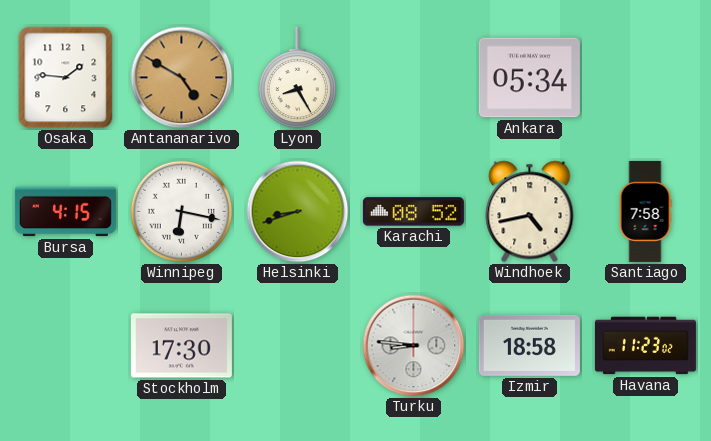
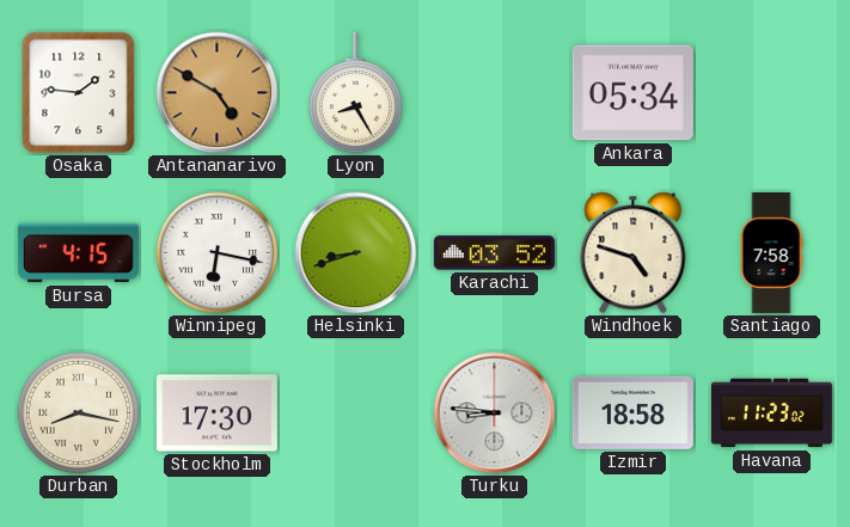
Karachi: 08:52 -> 03:52 (494, 253)
Windhoek: 4:43 -> 4:48 (634, 253)
Durban: none -> 8:17 (79, 413)
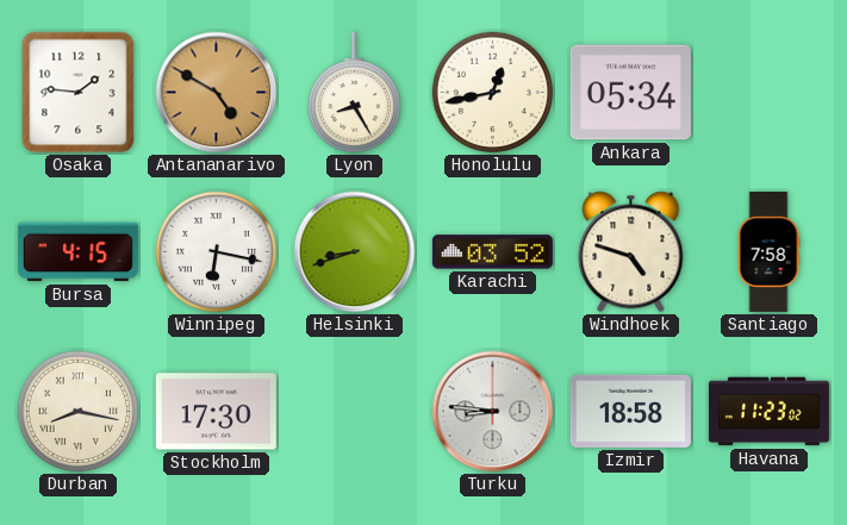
Honolulu: none -> 12:43 (493, 93)
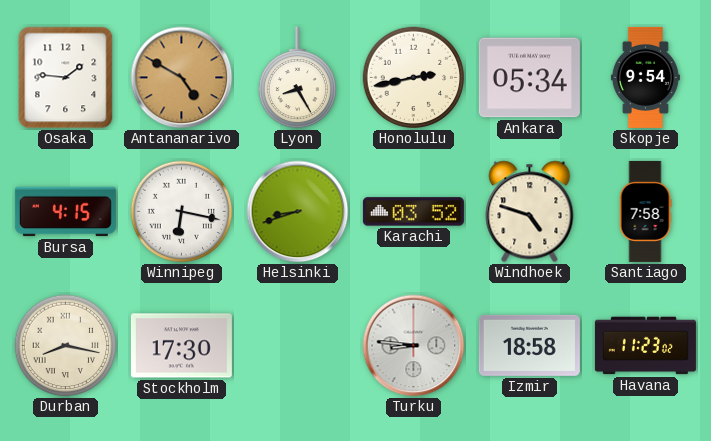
Honolulu: 12:43 -> 2:43 (414, 78)
Skopje: none -> 9:54 (645, 77)
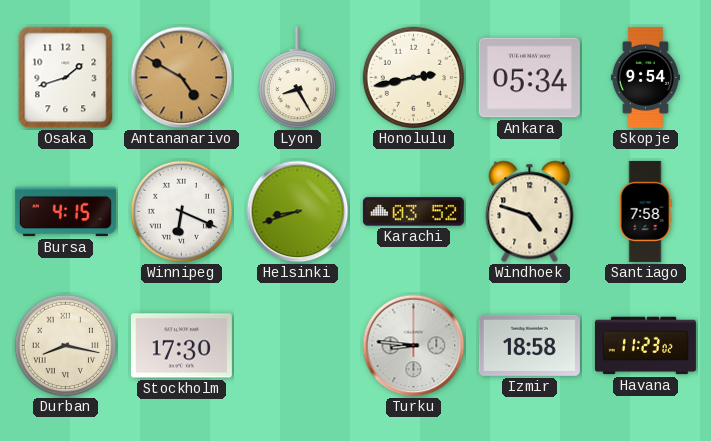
Osaka: 1:46 -> 1:42 (66, 78)
Winnipeg: 6:17 -> 6:19 (182, 212)
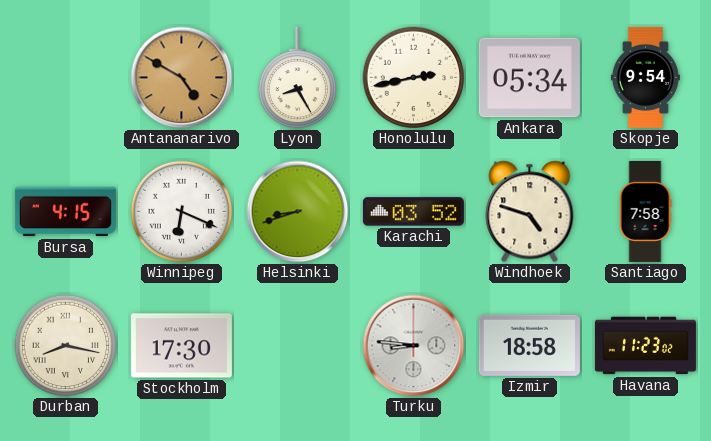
Osaka: 1:42 -> none (66, 78)
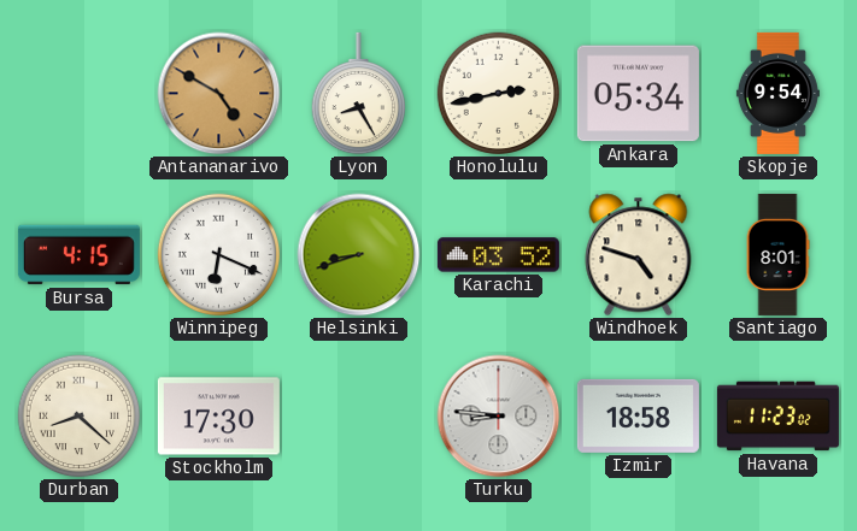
Santiago: 7:58 -> 8:01 (777, 254)
Durban: 8:17 -> 8:22 (80, 417)
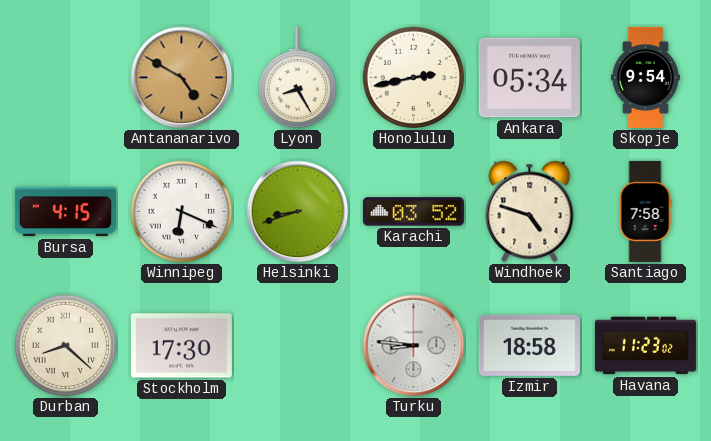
Santiago: 8:01 -> 7:58 (645, 211)
